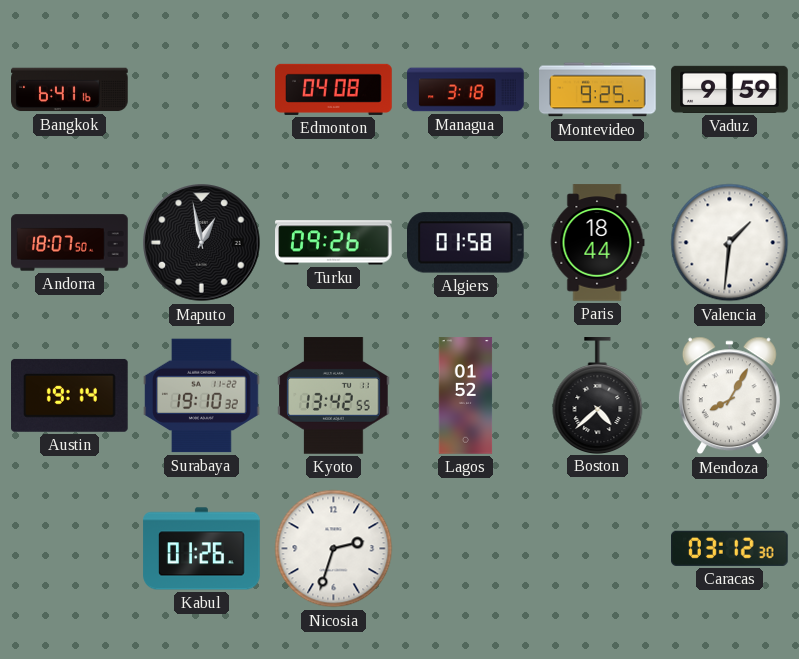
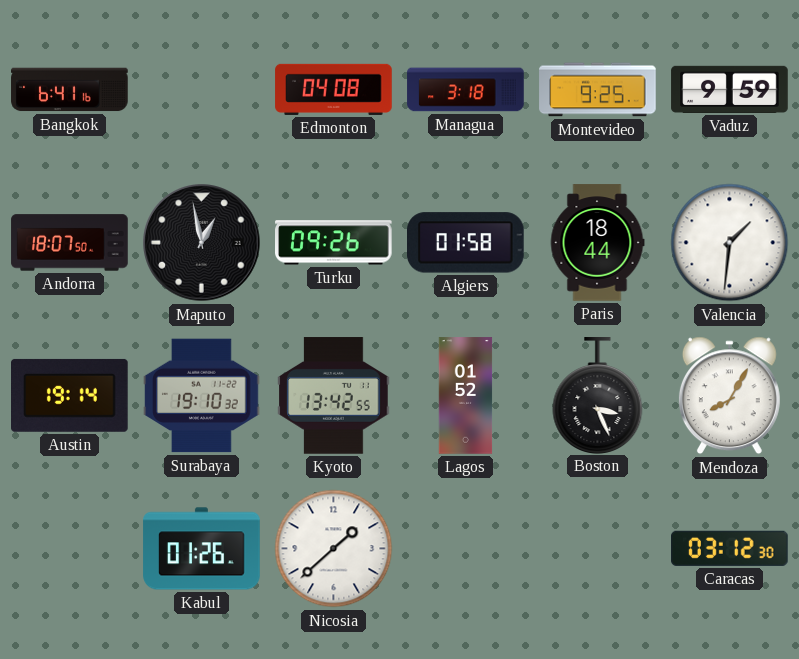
Boston: 4:38 -> 3:26 (598, 395)
Nicosia: 2:33 -> 1:38 (334, 549)
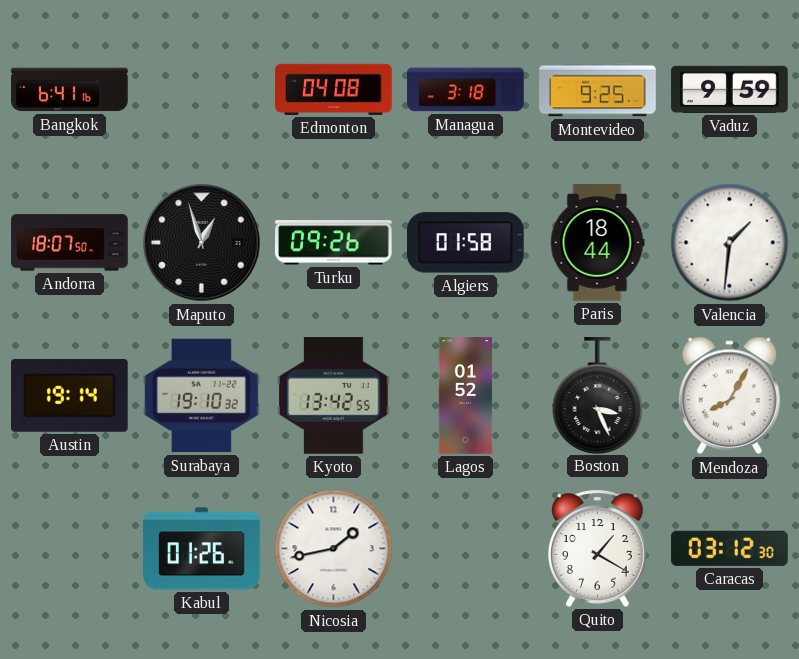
Maputo: 12:58 -> 12:57 (202, 243)
Nicosia: 1:38 -> 1:43 (334, 549)
Quito: none -> 1:20 (598, 548)
